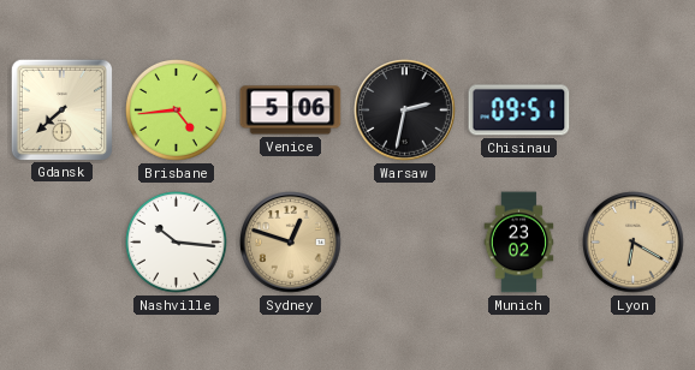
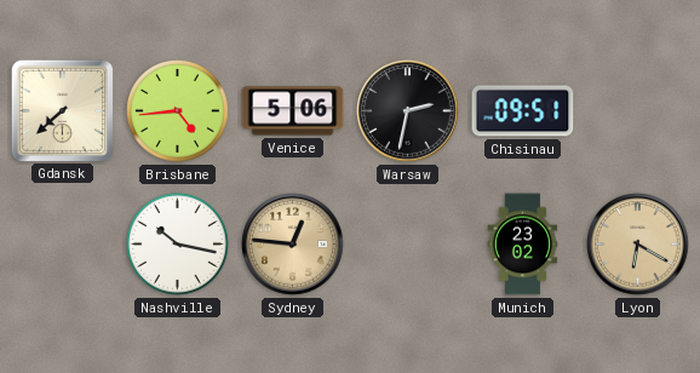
Nashville: 10:16 -> 10:17 (178, 245)
Sydney: 12:48 -> 12:46 (293, 245)
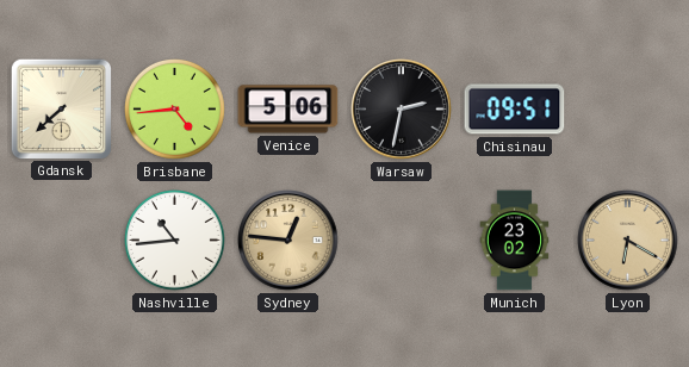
Nashville: 10:17 -> 10:44 (175, 241)
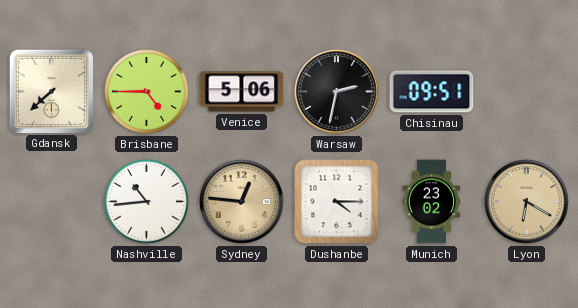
Brisbane: 4:44 -> 4:45 (147, 92)
Dushanbe: none -> 4:15 (337, 202)
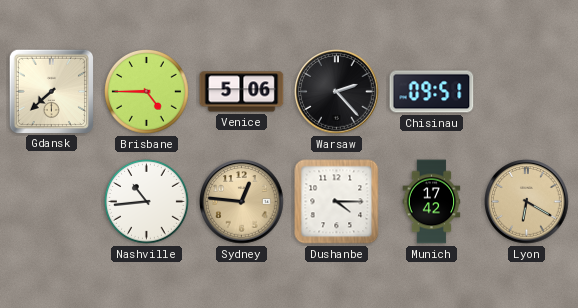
Warsaw: 2:32 -> 2:23 (337, 92)
Munich: 23:02 -> 17:42 (432, 202)
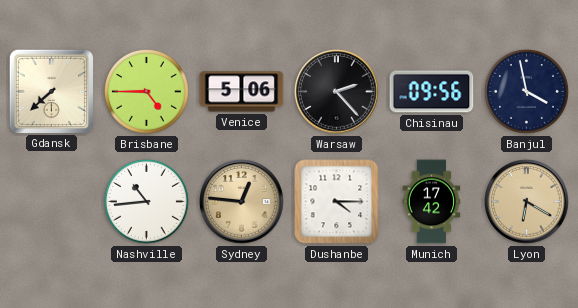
Chisinau: 09:51 -> 09:56 (432, 92)
Banjul: none -> 3:58 (527, 92)
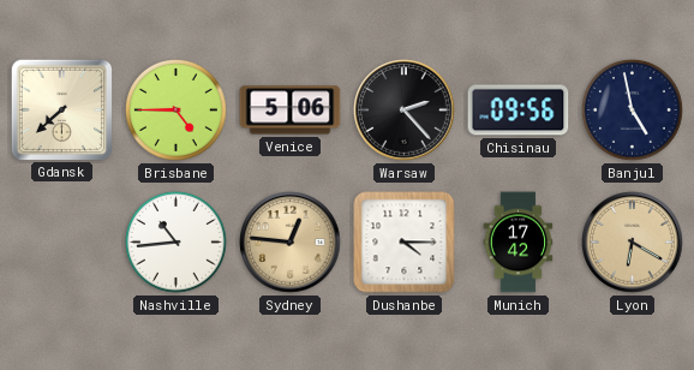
Banjul: 3:58 -> 4:58 (633, 111)
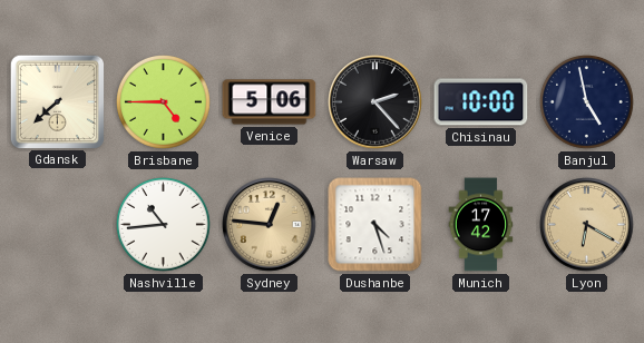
Chisinau: 09:56 -> 10:00 (481, 102)
Dushanbe: 4:15 -> 4:27 (375, 225)
